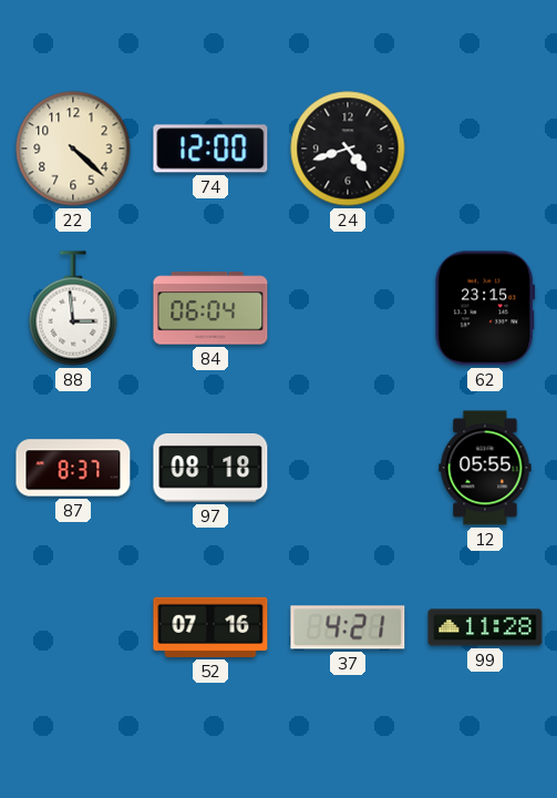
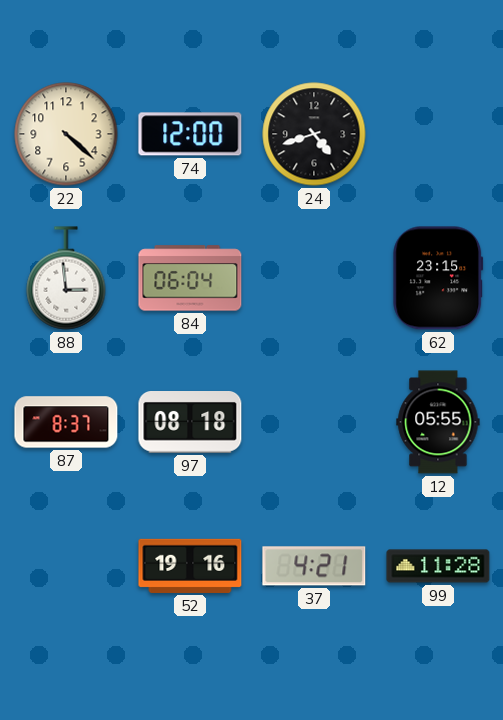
52: 07:16 -> 19:16 (190, 566)
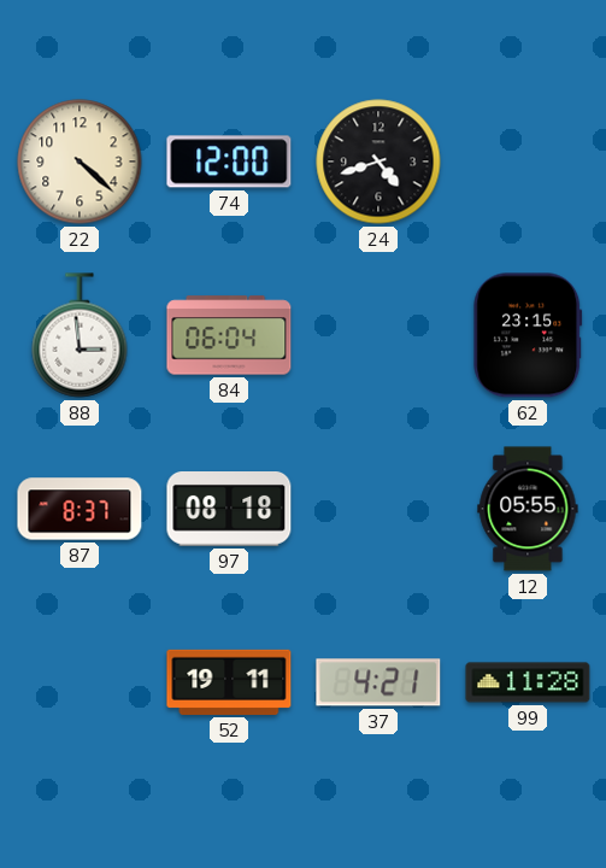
52: 19:16 -> 19:11 (229, 682)
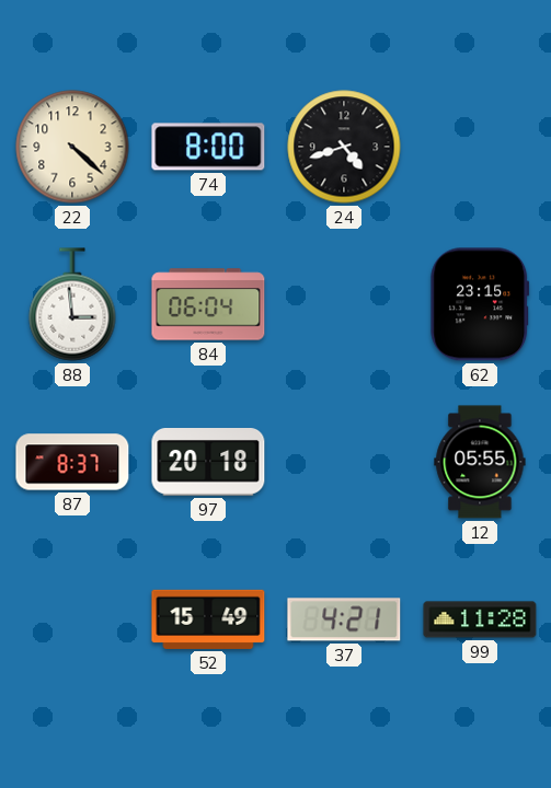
74: 12:00 -> 8:00 (208, 147)
97: 08:18 -> 20:18 (208, 463)
52: 19:11 -> 15:49 (208, 619)
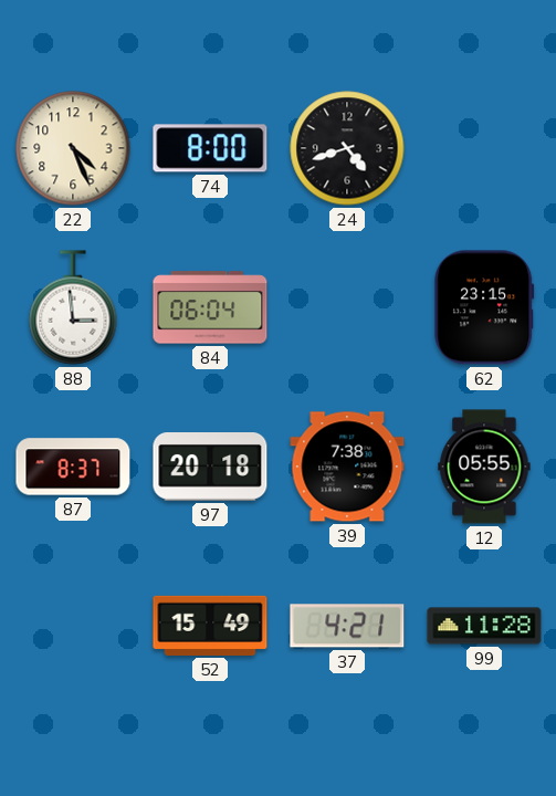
22: 4:22 -> 4:26 (73, 148)
39: none -> 7:38 (347, 467)
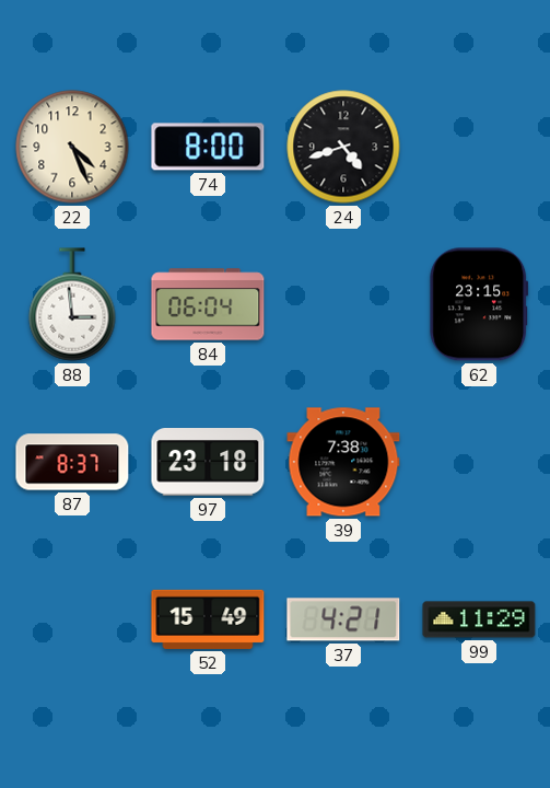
97: 20:18 -> 23:18 (208, 463)
12: 05:55 -> none (484, 467)
99: 11:28 -> 11:29 (479, 619)
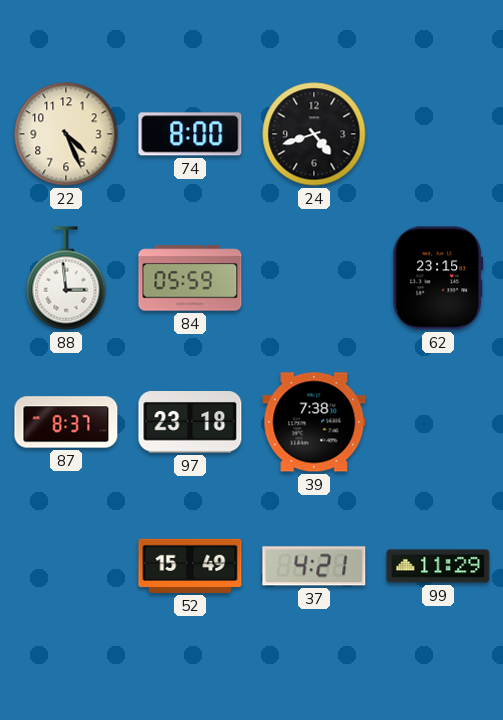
84: 06:04 -> 05:59 (190, 278)
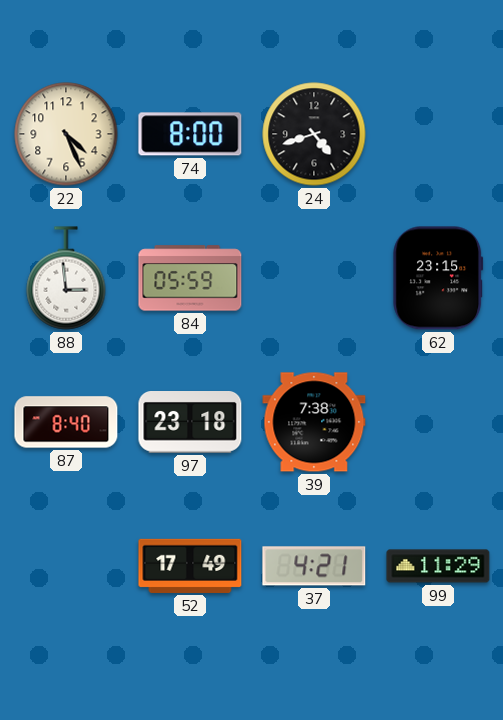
87: 8:37 -> 8:40 (66, 422)
52: 15:49 -> 17:49 (190, 566)
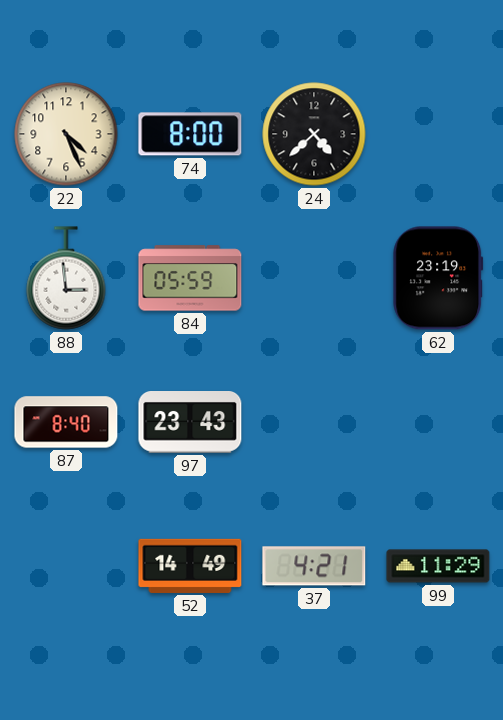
24: 4:42 -> 4:38 (314, 134)
62: 23:15 -> 23:19 (438, 278)
97: 23:18 -> 23:43 (190, 423)
39: 7:38 -> none (314, 422)
52: 17:49 -> 14:49 (190, 566)
